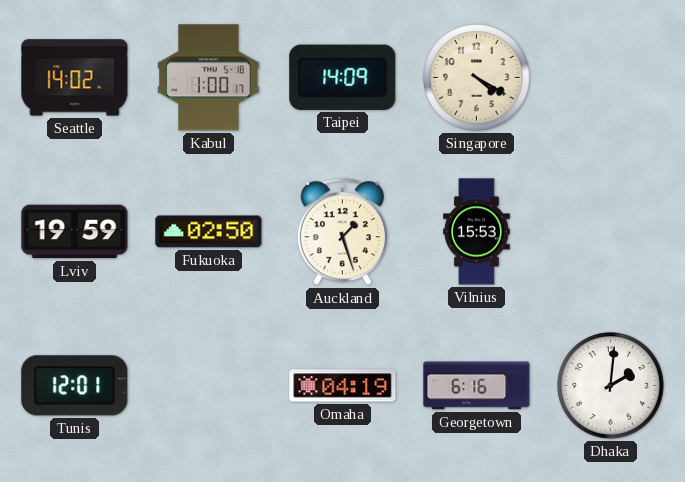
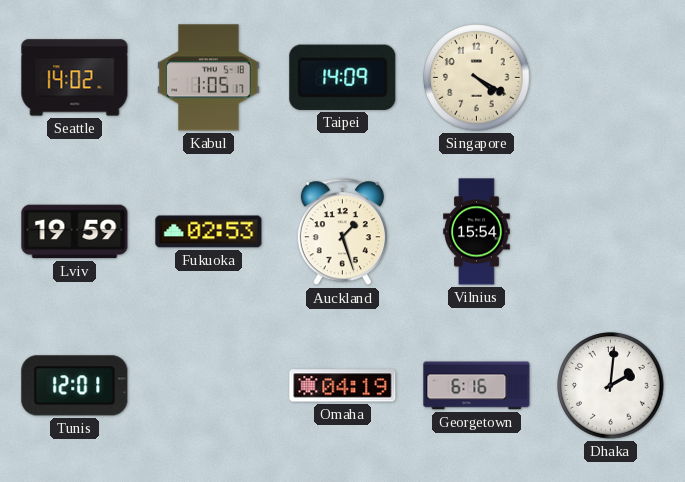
Kabul: 1:00 -> 1:05 (209, 78)
Fukuoka: 02:50 -> 02:53 (209, 232)
Vilnius: 15:53 -> 15:54 (477, 232)
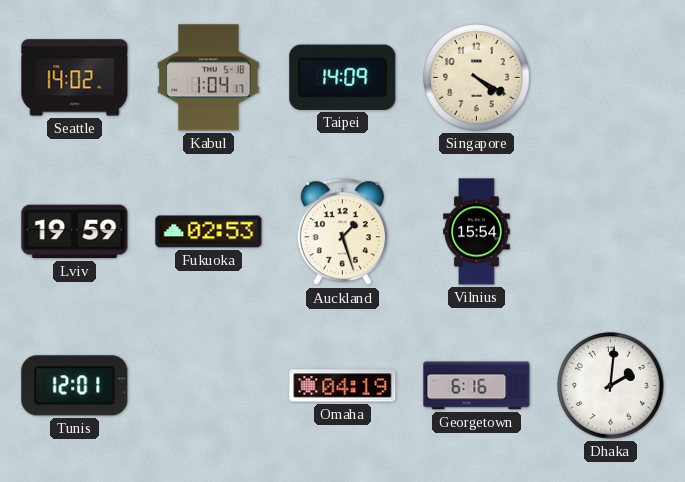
Kabul: 1:05 -> 1:04 (209, 78)
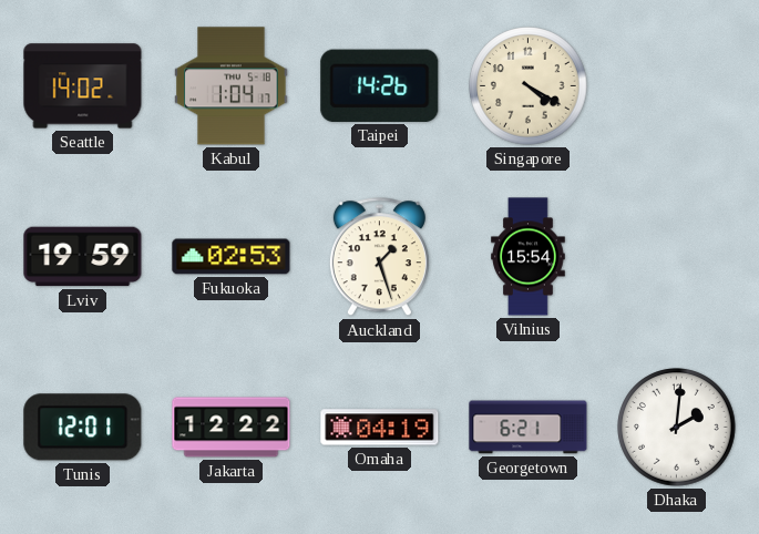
Taipei: 14:09 -> 14:26 (380, 85)
Jakarta: none -> 12:22 (232, 428)
Georgetown: 6:16 -> 6:21 (529, 428)
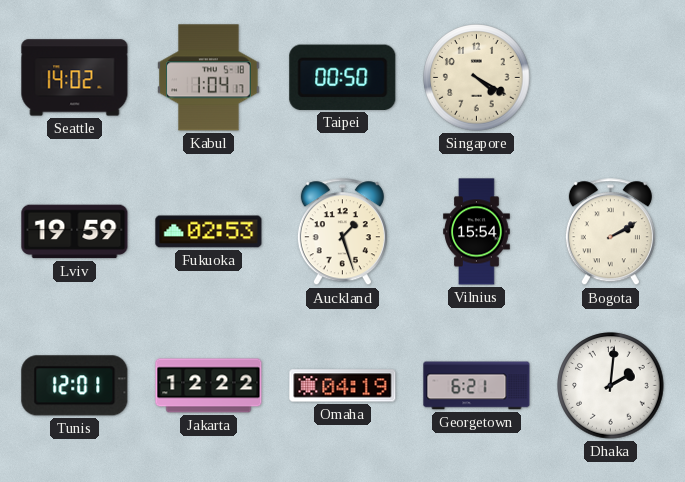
Taipei: 14:26 -> 00:50 (343, 77)
Bogota: none -> 2:10 (610, 232)
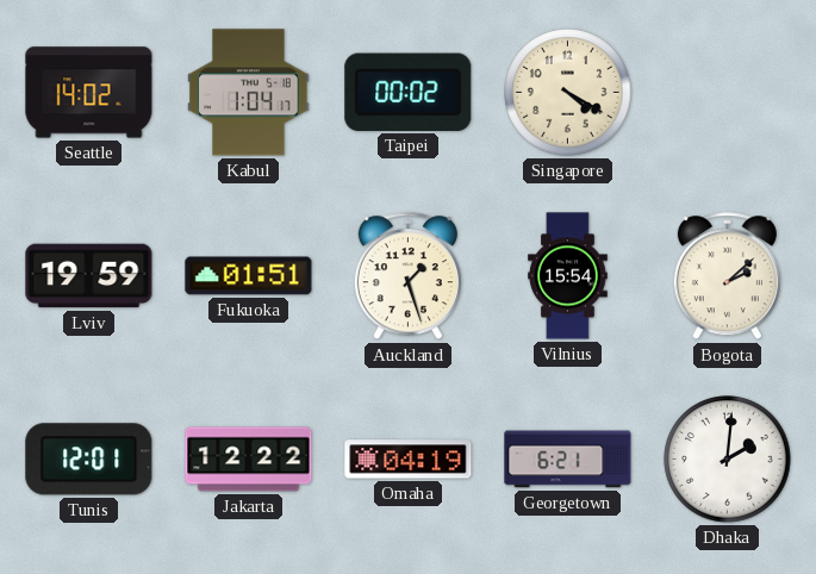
Taipei: 00:50 -> 00:02 (409, 92)
Fukuoka: 02:53 -> 01:51 (249, 276)
Bogota: 2:10 -> 2:08 (727, 276)
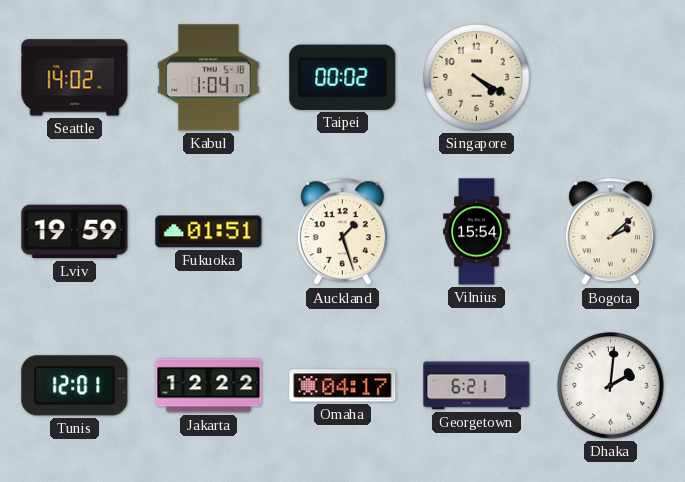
Omaha: 04:19 -> 04:17 (343, 386)
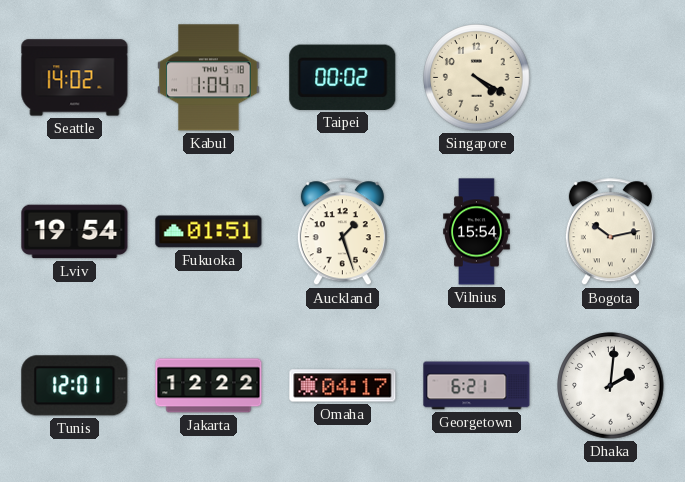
Lviv: 19:59 -> 19:54 (75, 232)
Bogota: 2:08 -> 10:13 (610, 232)
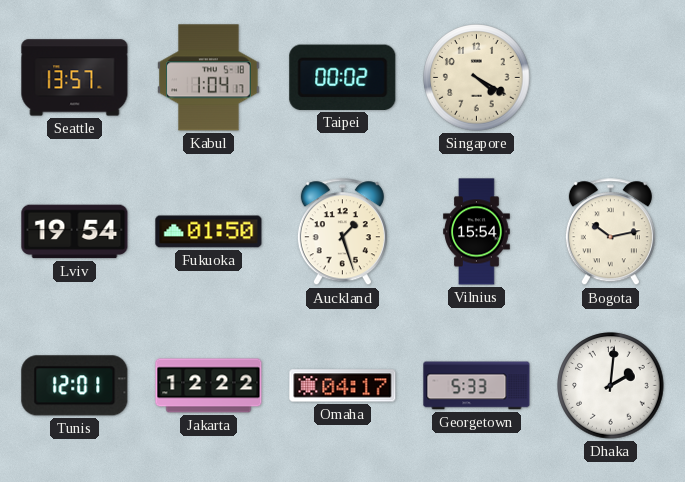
Seattle: 14:02 -> 13:57 (75, 78)
Fukuoka: 01:51 -> 01:50 (209, 232)
Georgetown: 6:21 -> 5:33 (477, 386)
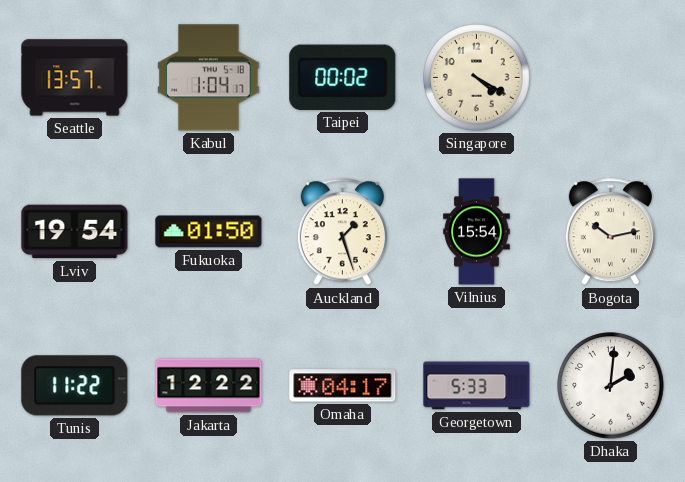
Tunis: 12:01 -> 11:22 (75, 386)
